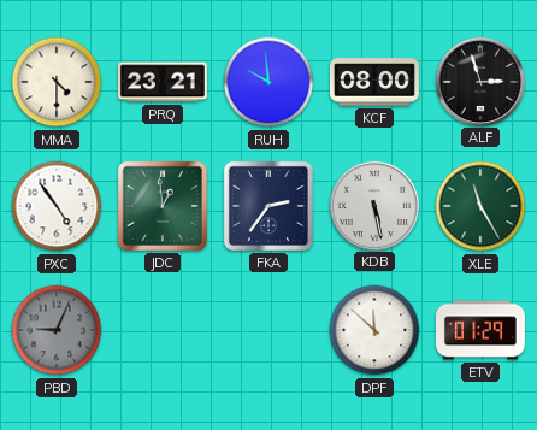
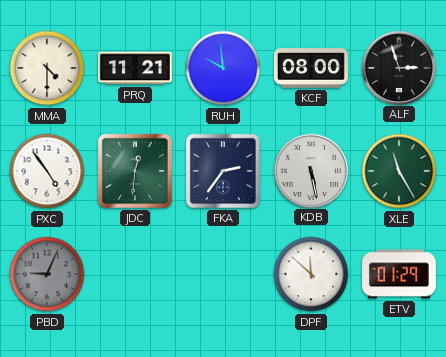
PRQ: 23:21 -> 11:21 (135, 68)
JDC: 12:59 -> 12:31 (135, 171)
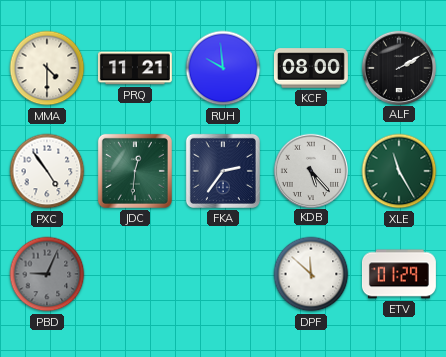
ALF: 2:57 -> 2:10 (398, 67)
KDB: 5:28 -> 5:23 (310, 170)
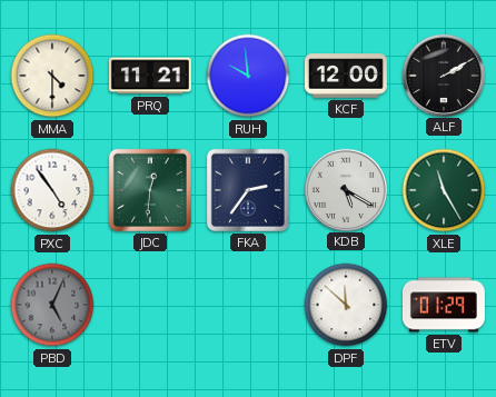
KCF: 08:00 -> 12:00 (346, 76)
KDB: 5:23 -> 5:20 (345, 189)
PBD: 9:04 -> 5:04 (52, 305)
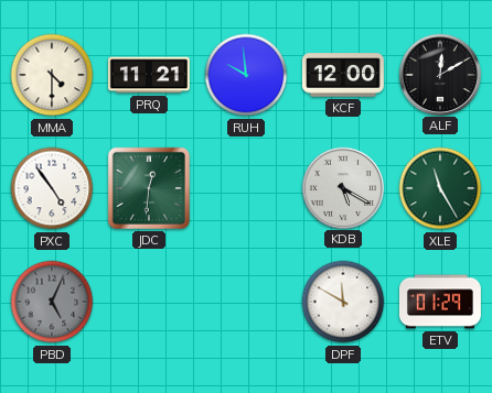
ALF: 2:10 -> 12:10 (439, 74)
FKA: 2:36 -> none (248, 190)
DPF: 11:52 -> 11:50 (343, 302)
